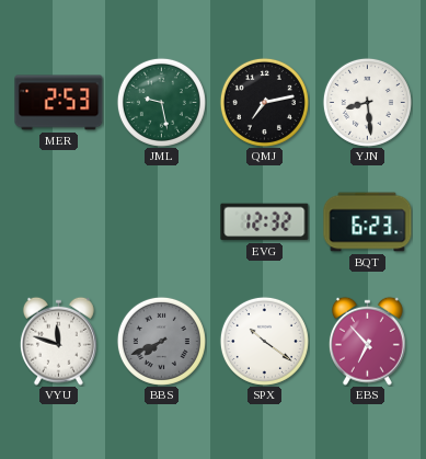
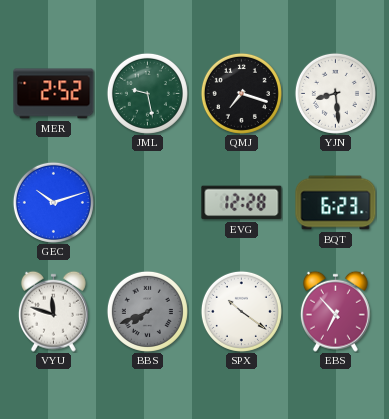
MER: 2:53 -> 2:52 (54, 94)
QMJ: 7:13 -> 7:18 (241, 93)
GEC: none -> 10:12 (53, 202)
EVG: 12:32 -> 12:28 (242, 203)
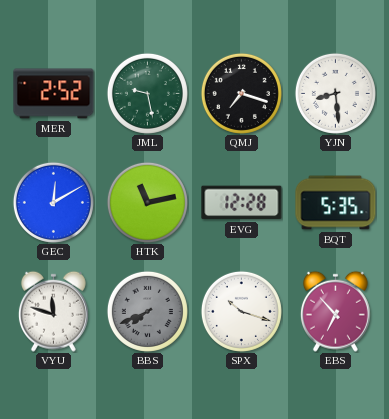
GEC: 10:12 -> 12:10 (53, 202)
HTK: none -> 11:13 (147, 202)
BQT: 6:23 -> 5:35 (336, 203)
SPX: 10:21 -> 10:18 (241, 311)
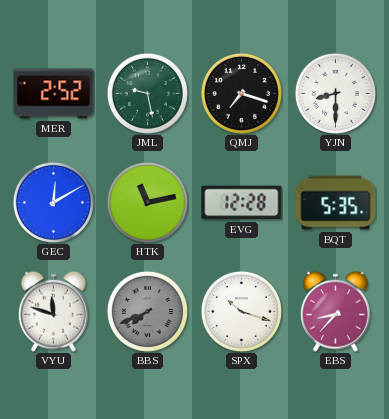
YJN: 8:29 -> 8:30 (335, 93)
EBS: 6:53 -> 8:37 (335, 311)
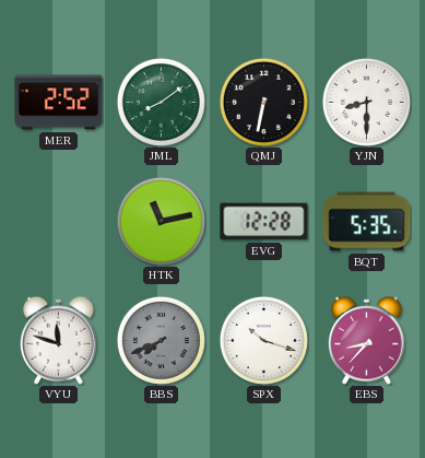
JML: 9:28 -> 8:09 (161, 102)
QMJ: 7:18 -> 6:32 (263, 102)
GEC: 12:10 -> none (53, 202)
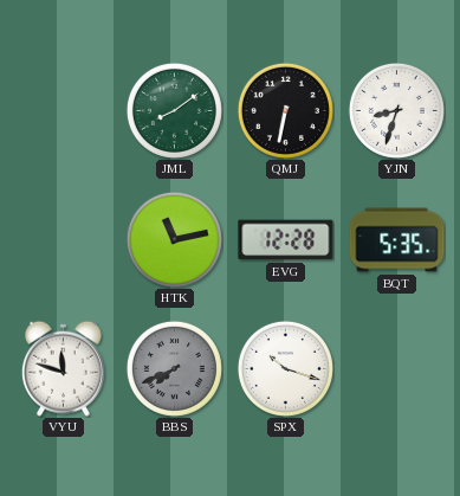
MER: 2:52 -> none (59, 103)
YJN: 8:30 -> 8:33 (396, 110)
EBS: 8:37 -> none (366, 340)
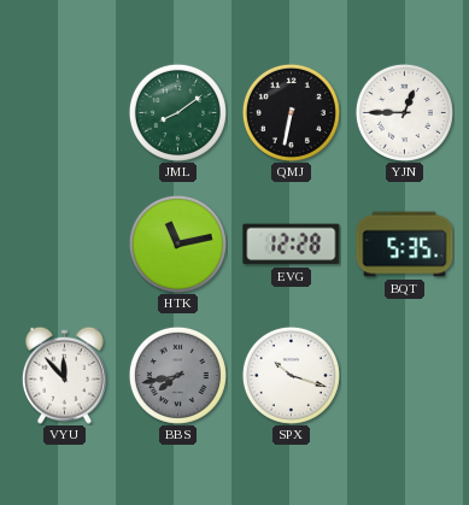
YJN: 8:33 -> 12:45 (404, 112)
VYU: 11:48 -> 11:53 (64, 375)
BBS: 7:41 -> 7:43 (177, 375)
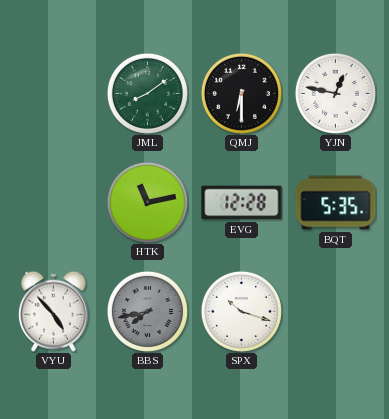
QMJ: 6:32 -> 6:30 (241, 93)
YJN: 12:45 -> 12:47 (335, 93)
VYU: 11:53 -> 4:53 (53, 311)
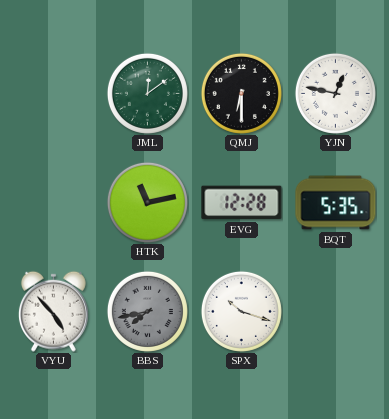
JML: 8:09 -> 12:09 (147, 93)
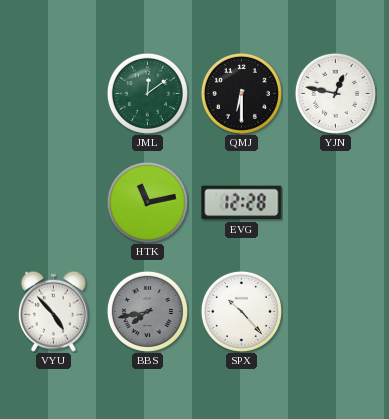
BQT: 5:35 -> none (336, 203)
SPX: 10:18 -> 10:23 (241, 311)
